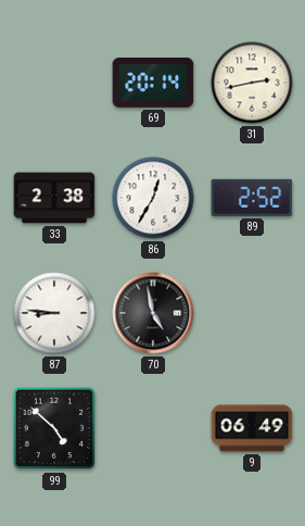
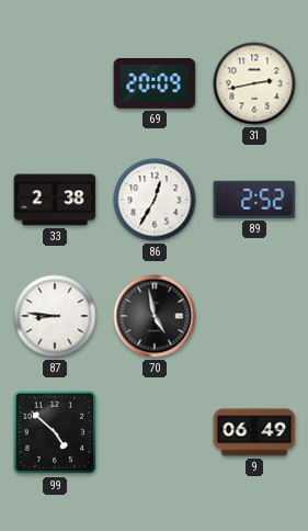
69: 20:14 -> 20:09 (155, 84)
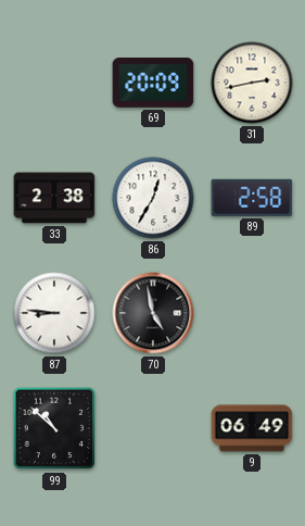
89: 2:52 -> 2:58 (252, 198)
99: 4:52 -> 10:52 (54, 428)
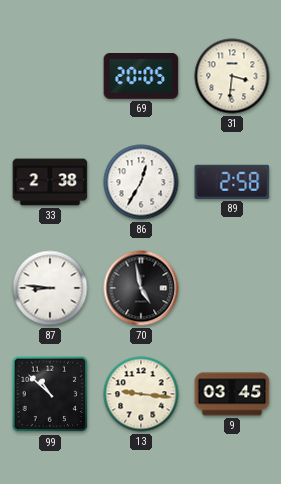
69: 20:09 -> 20:05 (141, 77)
31: 2:43 -> 3:31 (232, 76)
13: none -> 9:16 (141, 394)
9: 06:49 -> 03:45 (232, 394)
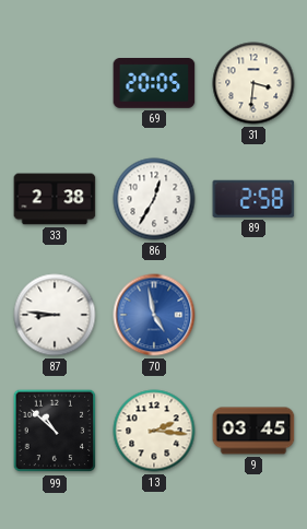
70 dial: black -> blue (154, 315)
13: 9:16 -> 2:16 (154, 431)
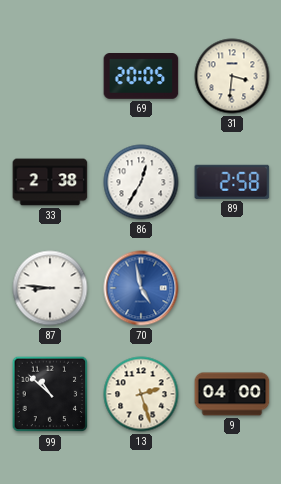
13: 2:16 -> 2:27 (141, 394)
9: 03:45 -> 04:00 (232, 394)
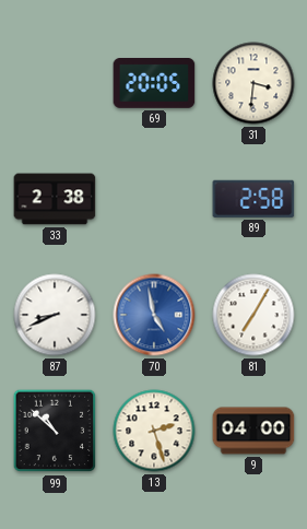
86: 12:35 -> none (141, 182)
87: 8:46 -> 8:41 (55, 315)
81: none -> 7:05 (253, 315)
